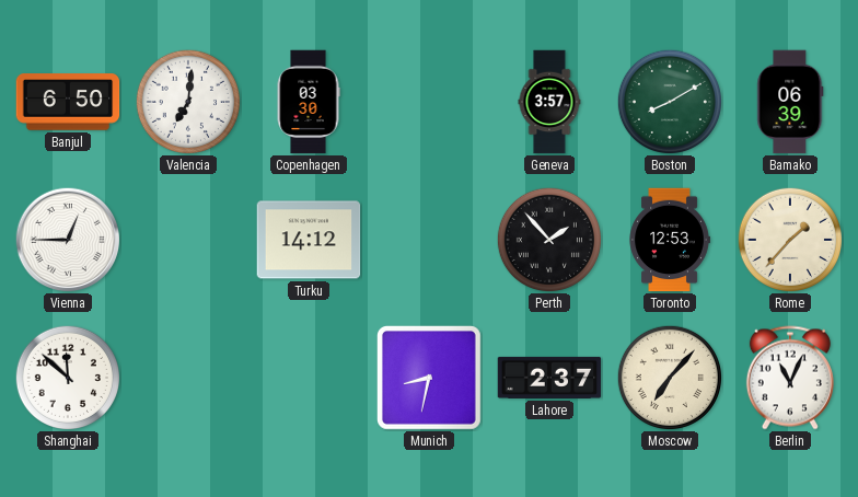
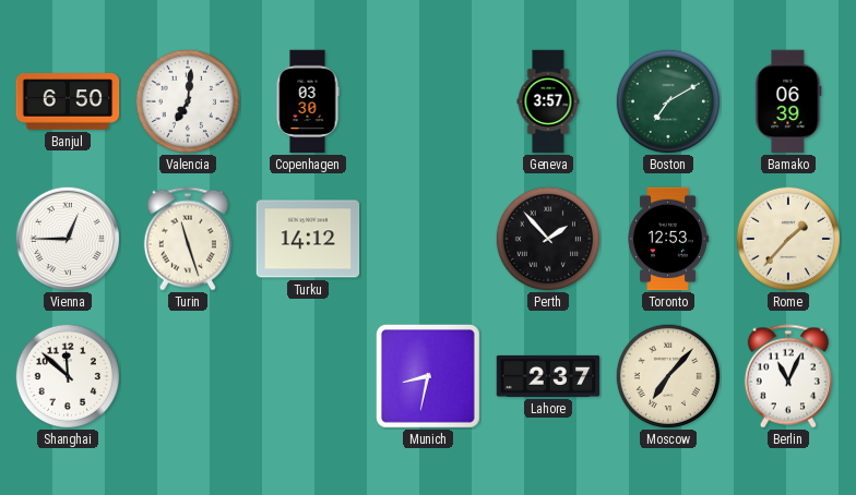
Boston: 8:10 -> 7:10 (667, 100)
Turin: none -> 11:27 (188, 239)
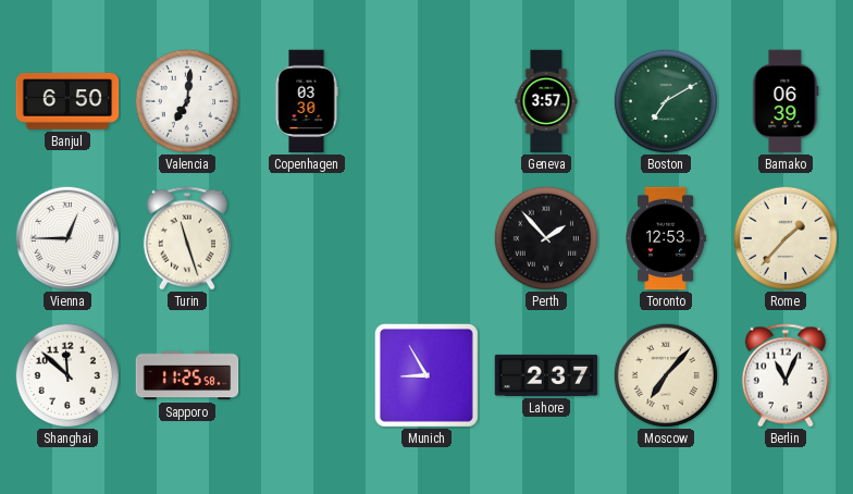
Turku: 14:12 -> none (308, 239)
Sapporo: none -> 11:25 (187, 375)
Munich: 8:32 -> 8:55 (426, 375)
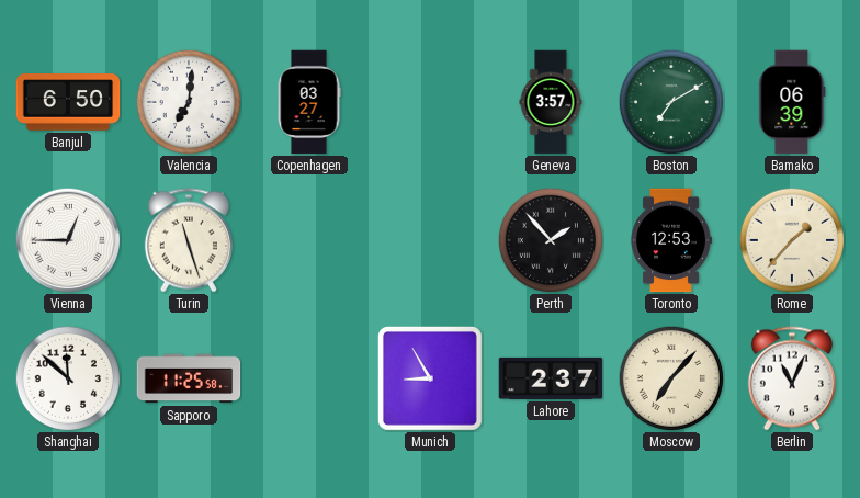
Copenhagen: 03:30 -> 03:27 (309, 102)
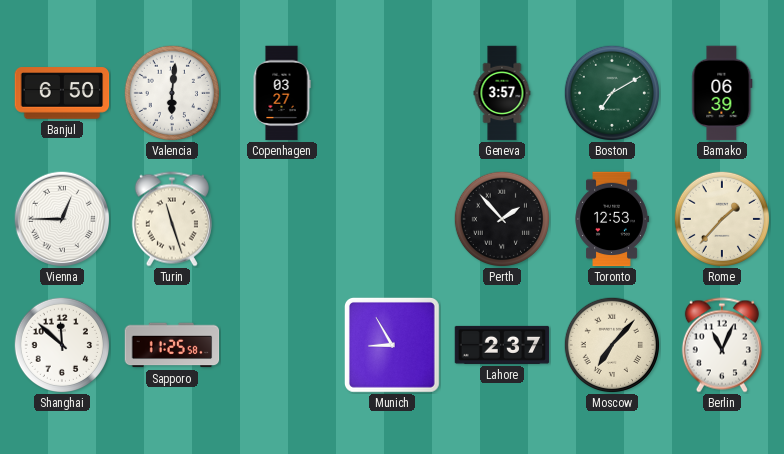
Valencia: 7:01 -> 6:01 (171, 92)
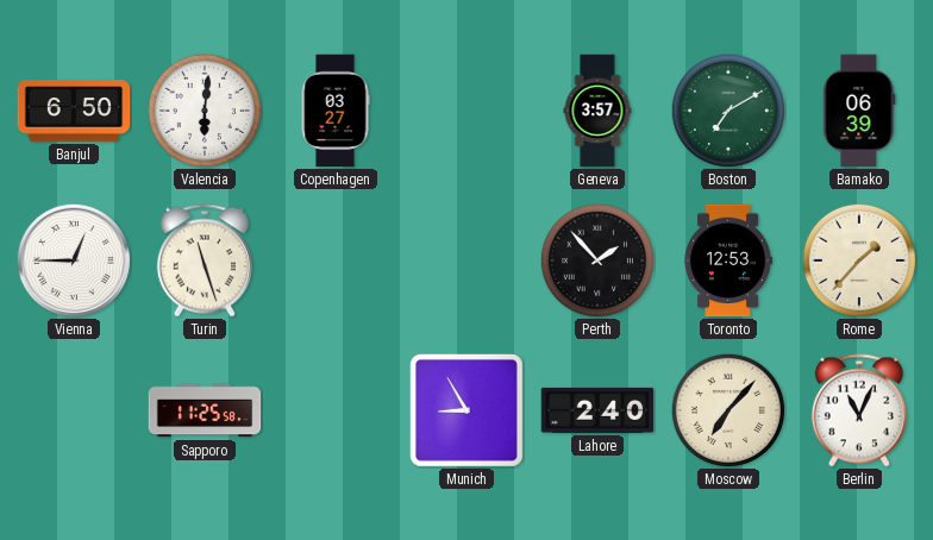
Shanghai: 11:52 -> none (61, 344)
Lahore: 2:37 -> 2:40 (597, 410)
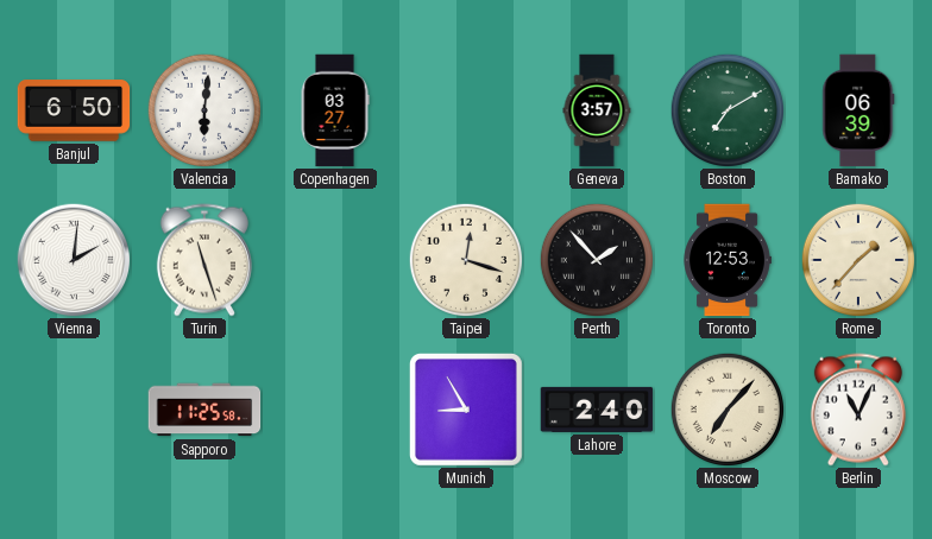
Vienna: 12:45 -> 2:01 (74, 260)
Taipei: none -> 12:18 (465, 259)
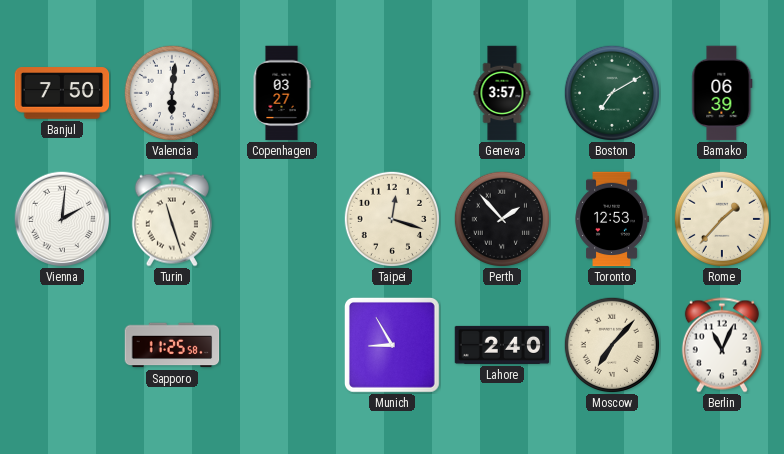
Banjul: 6:50 -> 7:50 (62, 93)
